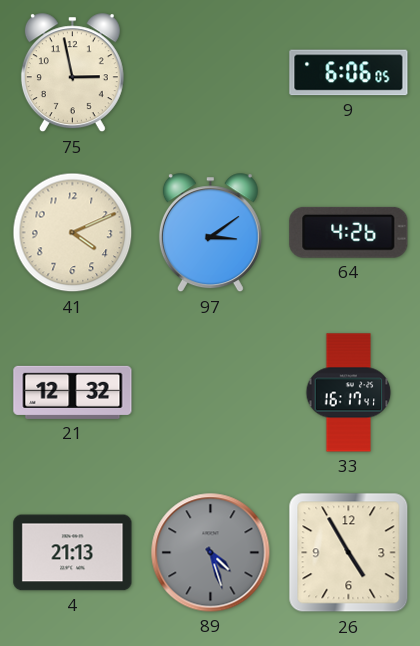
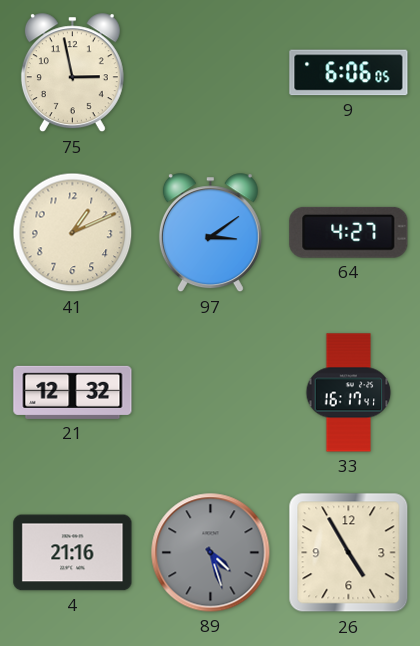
41: 4:11 -> 1:11 (73, 233)
64: 4:26 -> 4:27 (349, 232)
4: 21:13 -> 21:16 (73, 553)
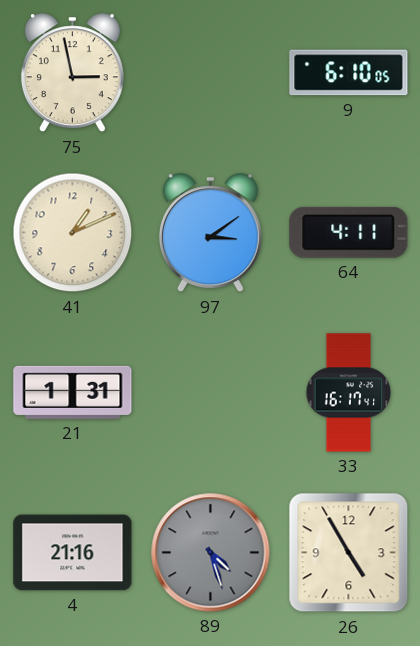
9: 6:06 -> 6:10 (349, 73)
64: 4:27 -> 4:11 (349, 232)
21: 12:32 -> 1:31 (73, 392)
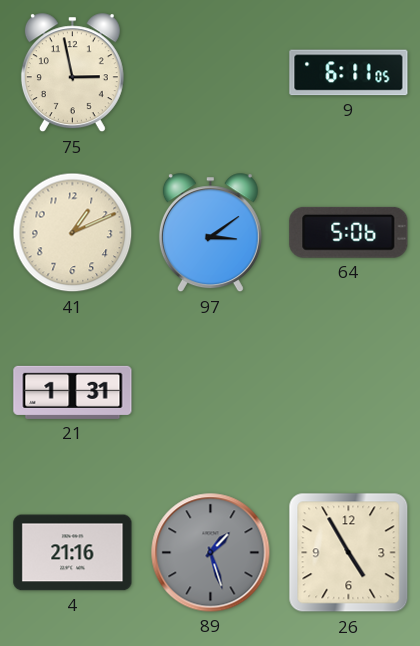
9: 6:10 -> 6:11 (349, 73)
64: 4:11 -> 5:06 (349, 232)
33: 16:17 -> none (349, 393)
89: 4:27 -> 1:27 (211, 553)
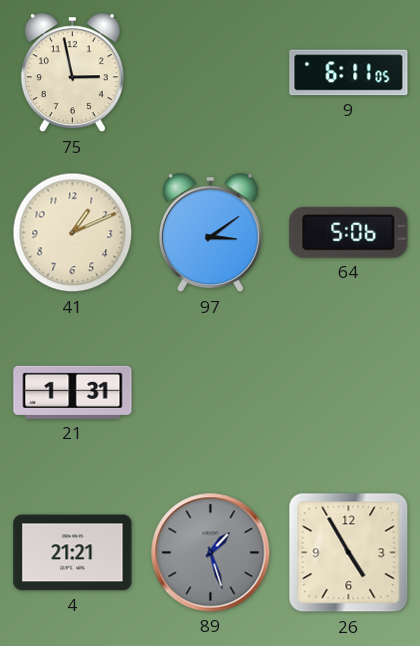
4: 21:16 -> 21:21 (73, 553)
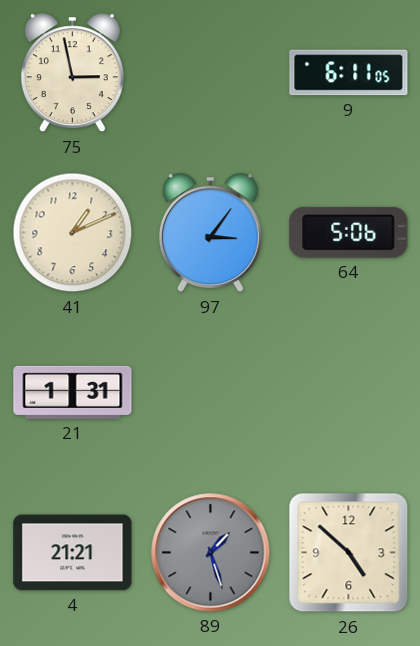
97: 3:09 -> 3:06 (210, 233)
26: 4:55 -> 4:52 (349, 553)
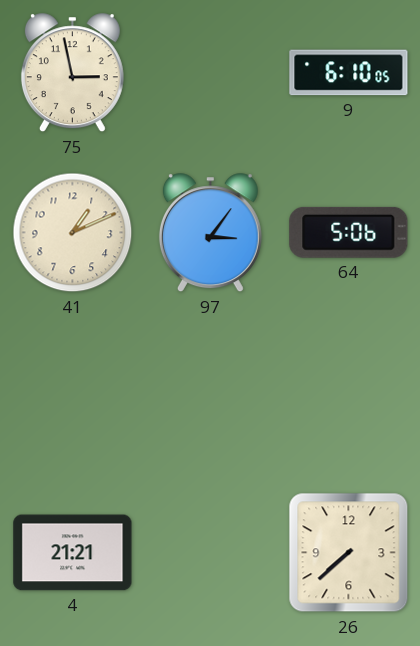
9: 6:11 -> 6:10 (349, 73)
21: 1:31 -> none (73, 392)
89: 1:27 -> none (211, 553)
26: 4:52 -> 7:38 (349, 553)
